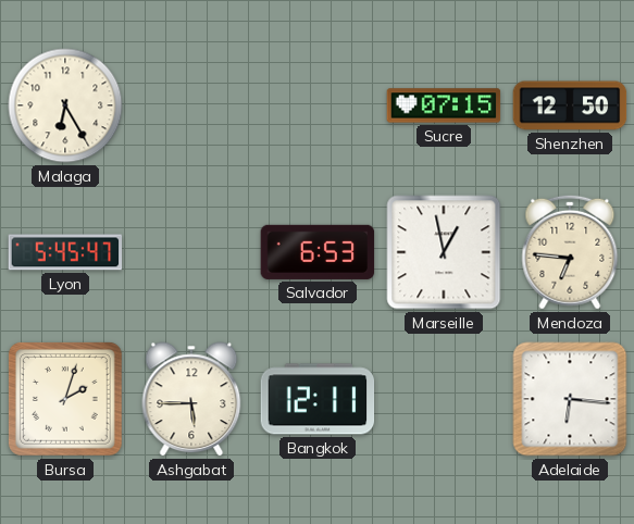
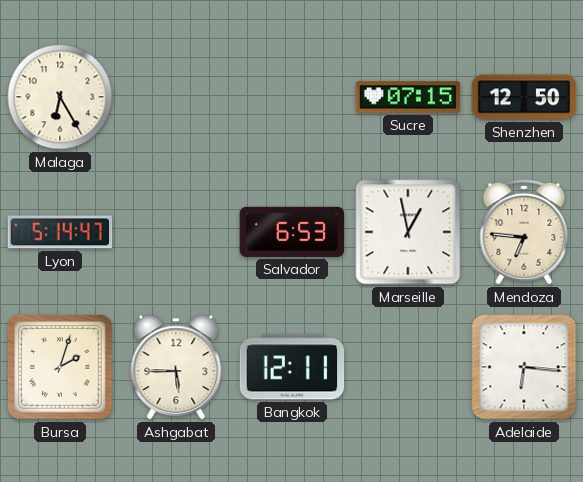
Lyon: 5:45 -> 5:14 (60, 232)
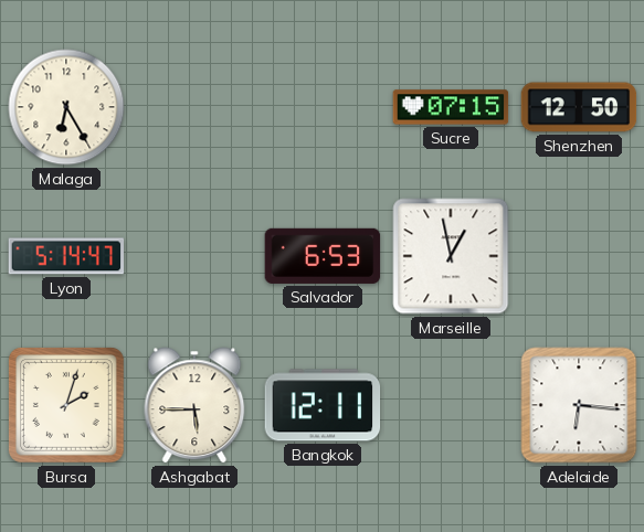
Mendoza: 6:46 -> none (524, 232)
